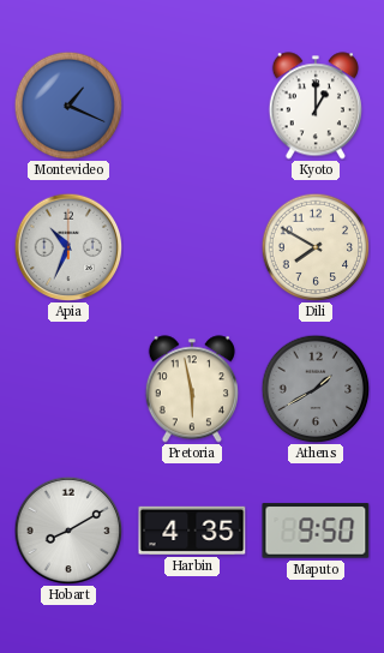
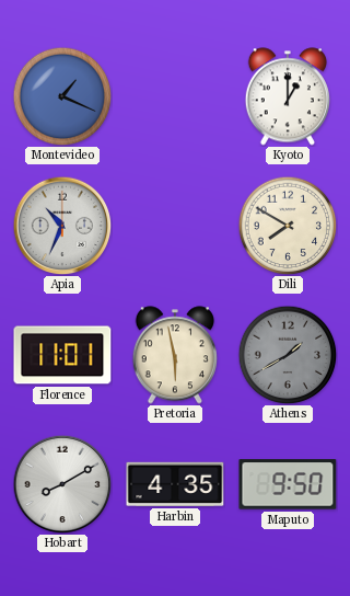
Florence: none -> 11:01 (62, 355)
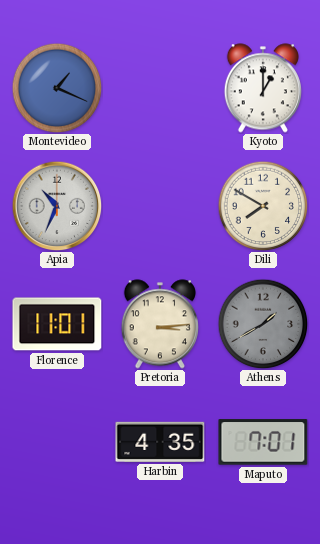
Pretoria: 5:58 -> 3:14 (160, 324)
Hobart: 8:10 -> none (62, 484)
Maputo: 9:50 -> 7:01 (263, 442)
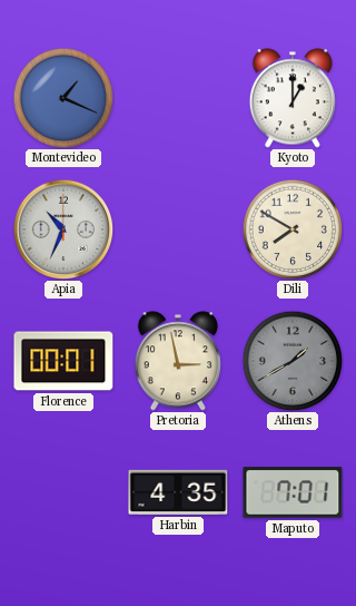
Florence: 11:01 -> 00:01 (63, 361)
Pretoria: 3:14 -> 2:58 (178, 361)
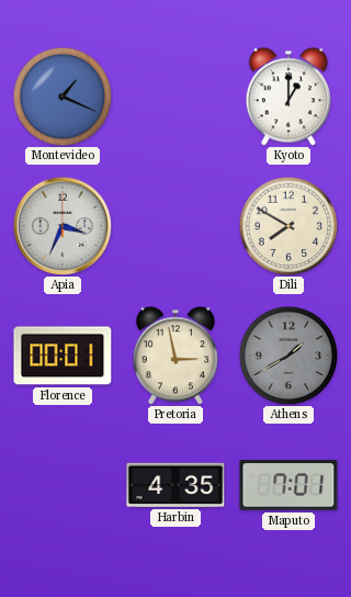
Apia: 10:34 -> 3:34 (63, 226)
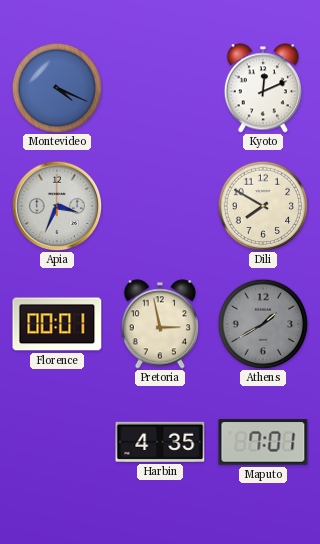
Montevideo: 1:19 -> 4:19 (57, 88)
Kyoto: 1:00 -> 12:11 (263, 88)
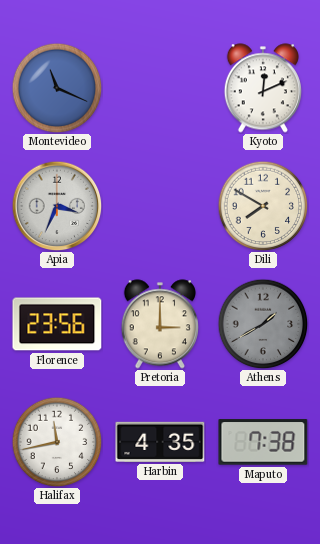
Montevideo: 4:19 -> 11:19 (57, 88)
Florence: 00:01 -> 23:56 (57, 324)
Pretoria: 2:58 -> 3:00 (160, 324)
Halifax: none -> 11:43 (57, 442)
Maputo: 7:01 -> 7:38 (263, 442)
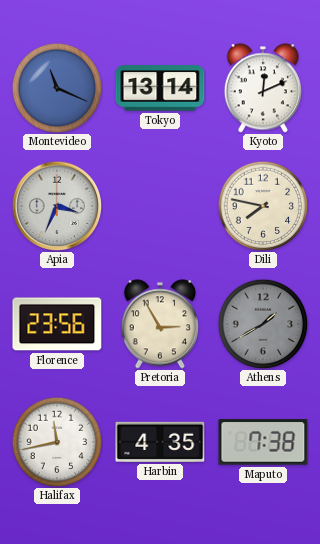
Tokyo: none -> 13:14 (160, 88)
Dili: 7:50 -> 7:47 (263, 206)
Pretoria: 3:00 -> 2:55 (160, 324)
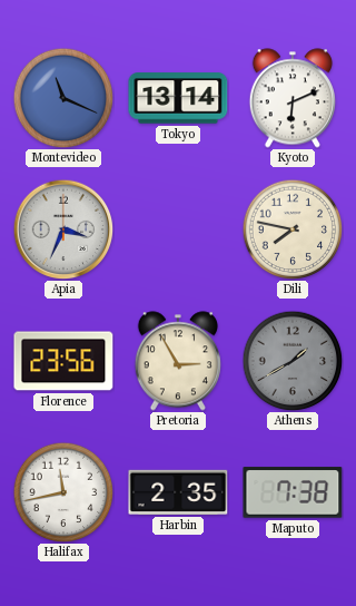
Kyoto: 12:11 -> 6:11 (293, 98)
Harbin: 4:35 -> 2:35 (178, 492)
